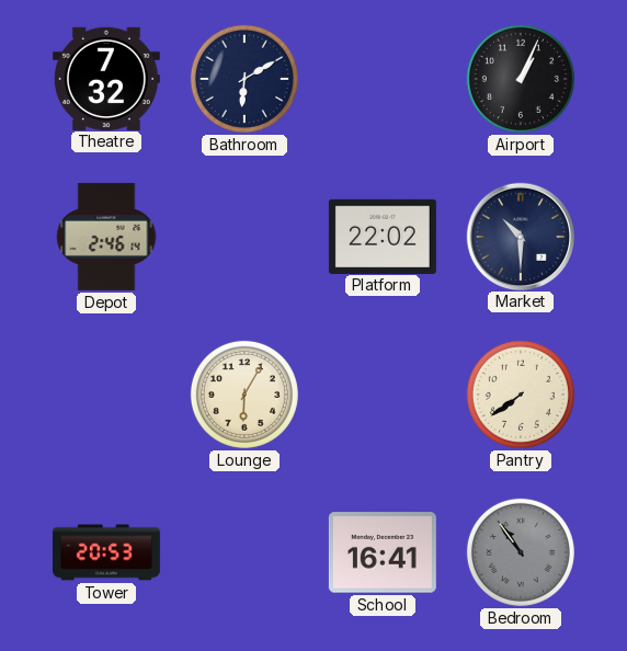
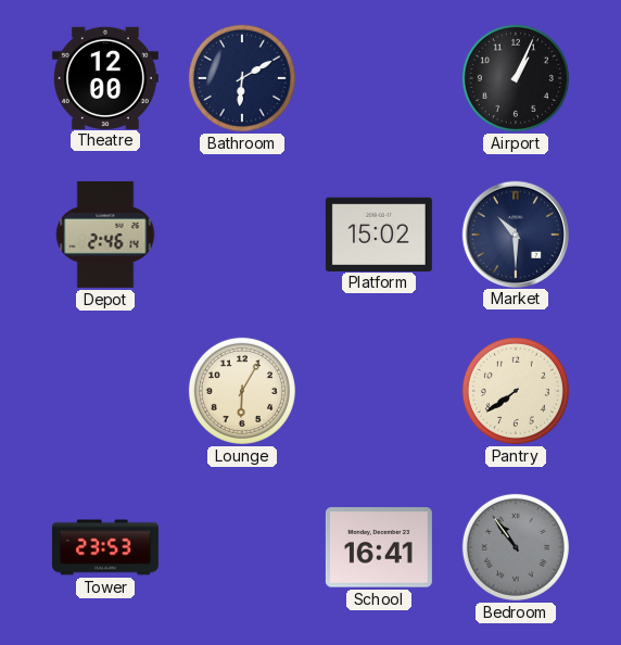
Theatre: 7:32 -> 12:00 (105, 77)
Platform: 22:02 -> 15:02 (379, 233)
Tower: 20:53 -> 23:53 (105, 547)
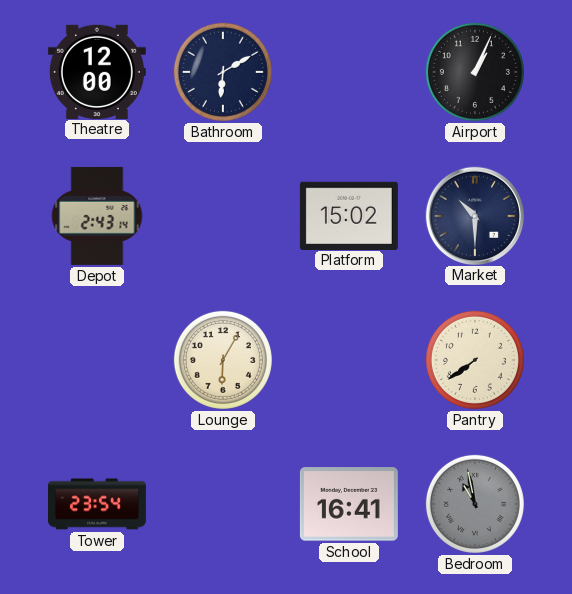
Depot: 2:46 -> 2:43 (97, 216)
Tower: 23:53 -> 23:54 (97, 504)
Bedroom: 10:54 -> 10:58 (475, 504)
